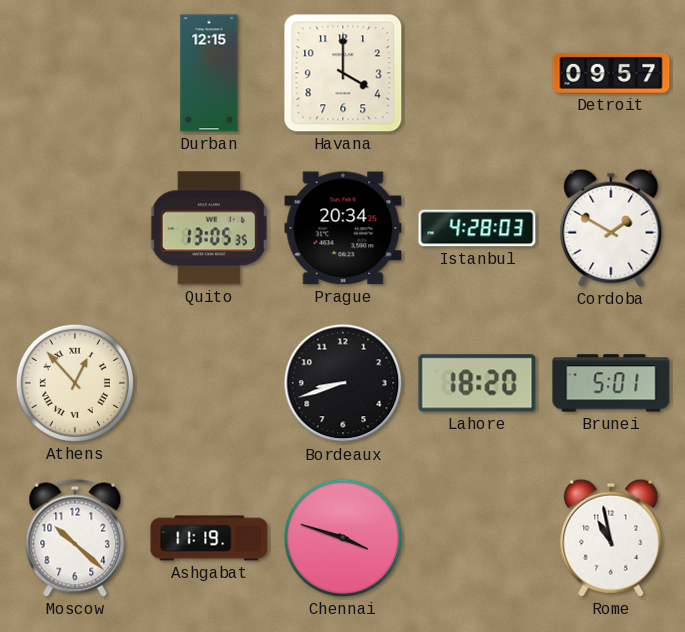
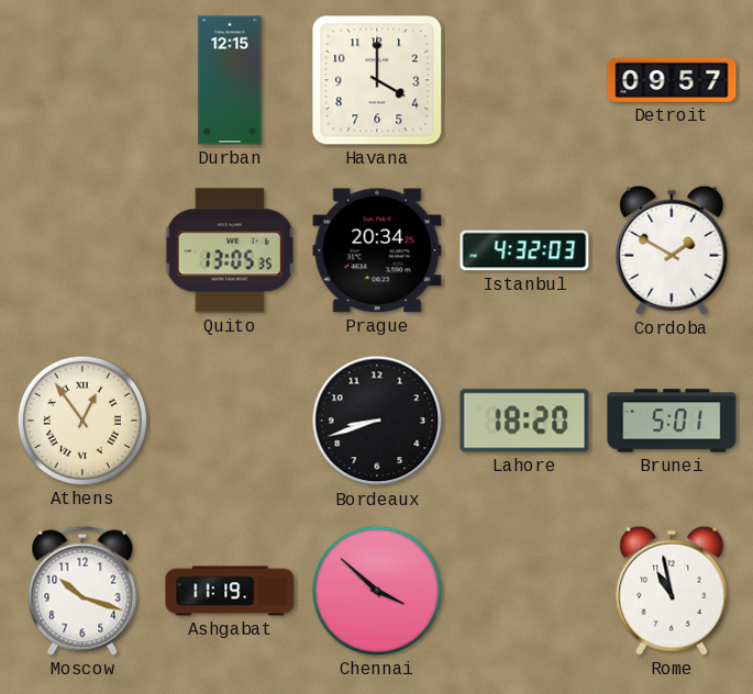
Istanbul: 4:28 -> 4:32 (524, 250)
Athens: 12:53 -> 12:54 (82, 421)
Moscow: 10:22 -> 10:18 (82, 591)
Chennai: 3:48 -> 3:52 (377, 591)
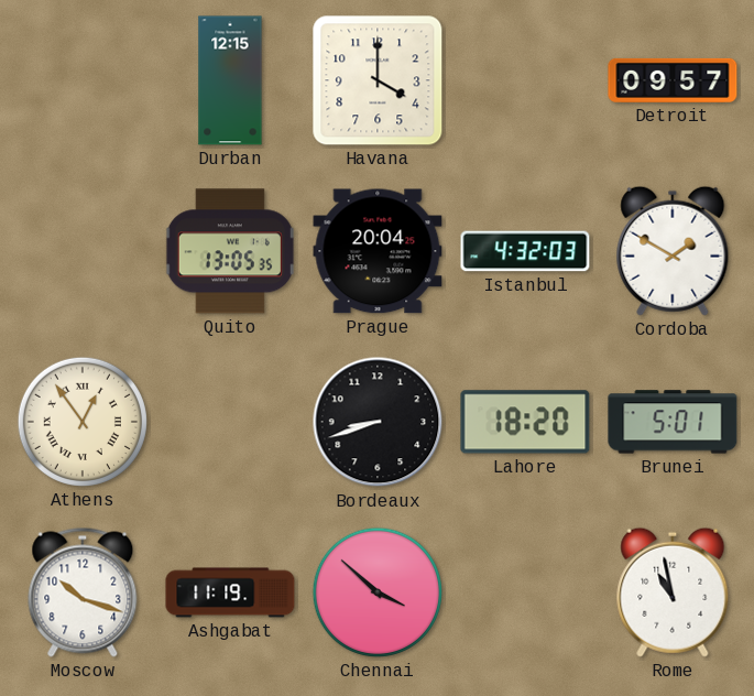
Prague: 20:34 -> 20:04 (378, 251)
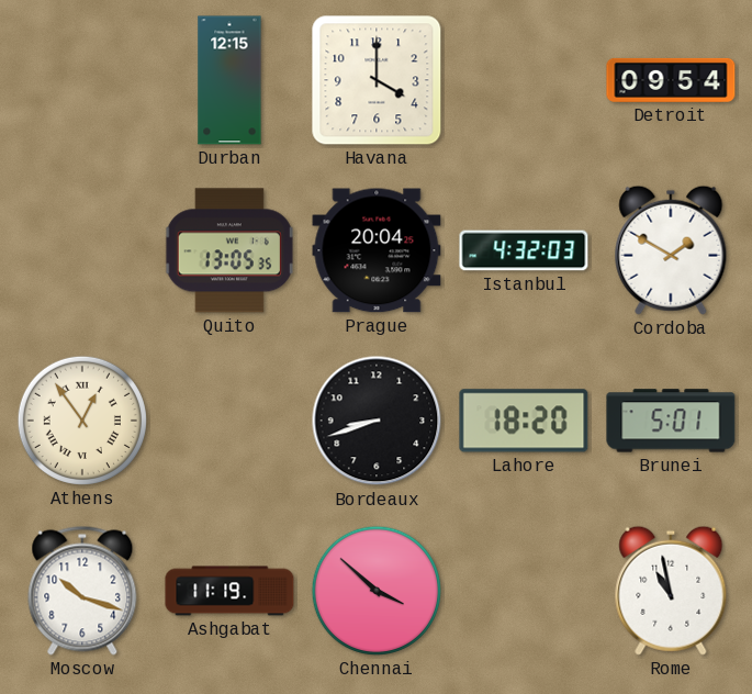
Detroit: 09:57 -> 09:54 (671, 80)
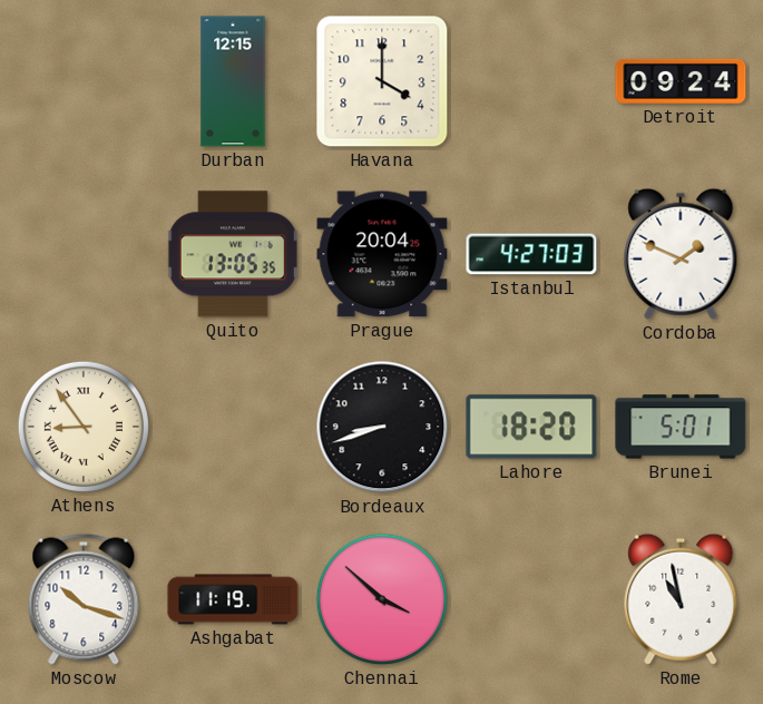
Detroit: 09:54 -> 09:24 (681, 81)
Istanbul: 4:32 -> 4:27 (531, 254)
Cordoba: 1:50 -> 1:49 (681, 254)
Athens: 12:54 -> 8:54 (84, 427)
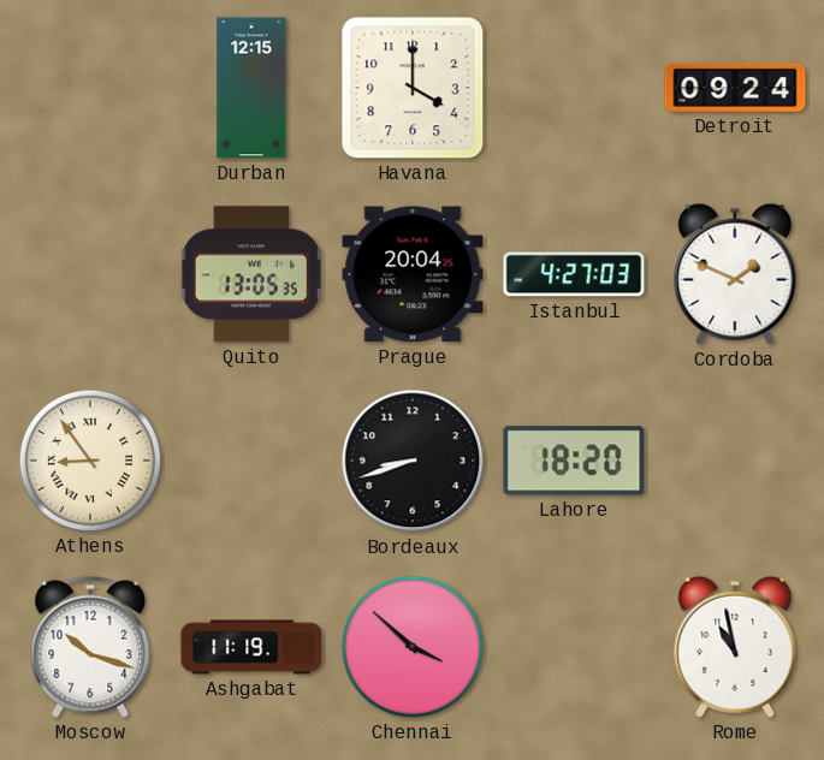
Brunei: 5:01 -> none (681, 427)
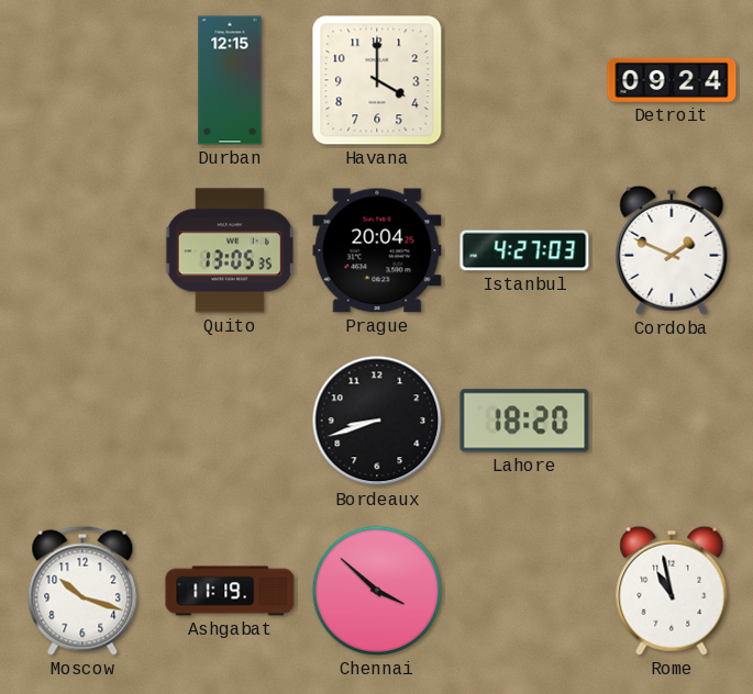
Athens: 8:54 -> none (90, 461)
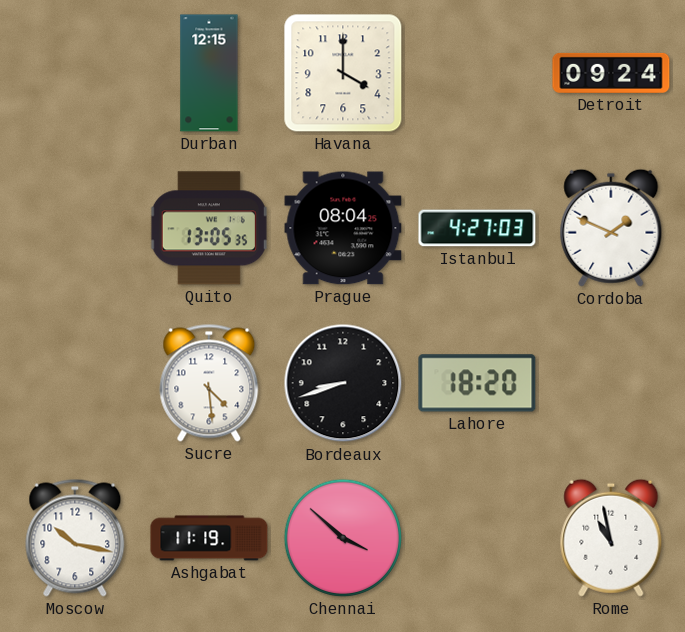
Prague: 20:04 -> 08:04 (343, 228)
Sucre: none -> 4:29 (209, 383)
Moscow: 10:18 -> 10:17 (75, 538)
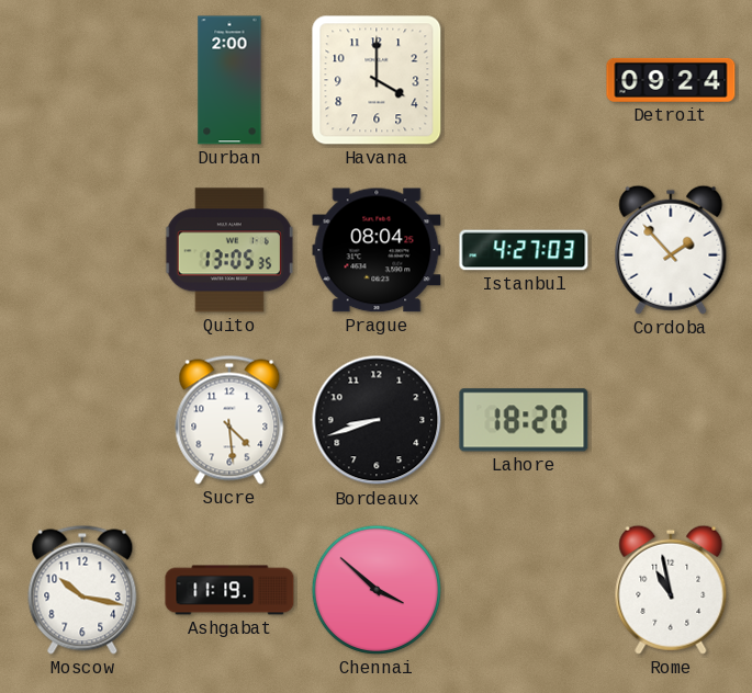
Durban: 12:15 -> 2:00 (229, 80)
Cordoba: 1:49 -> 1:53 (671, 250)
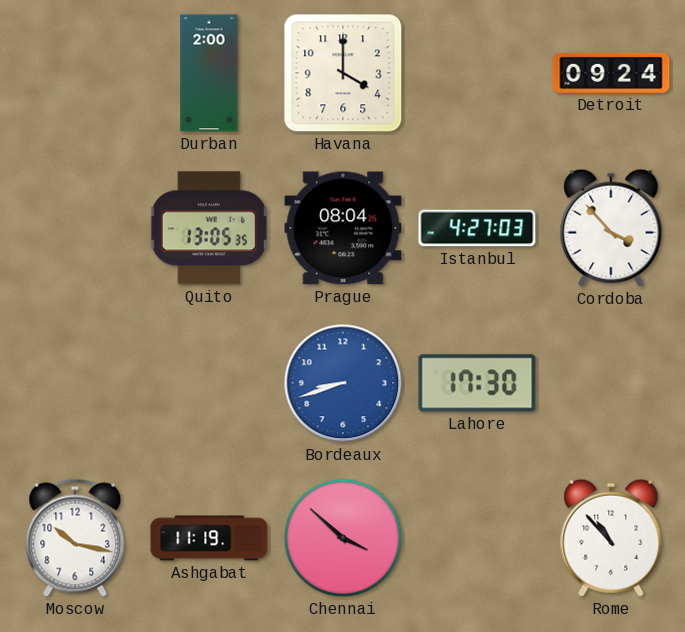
Cordoba: 1:53 -> 3:53 (611, 228)
Sucre: 4:29 -> none (229, 420)
Bordeaux dial: black -> blue (343, 383)
Lahore: 18:20 -> 17:30 (477, 383)
Rome: 10:58 -> 10:53 (611, 538)
